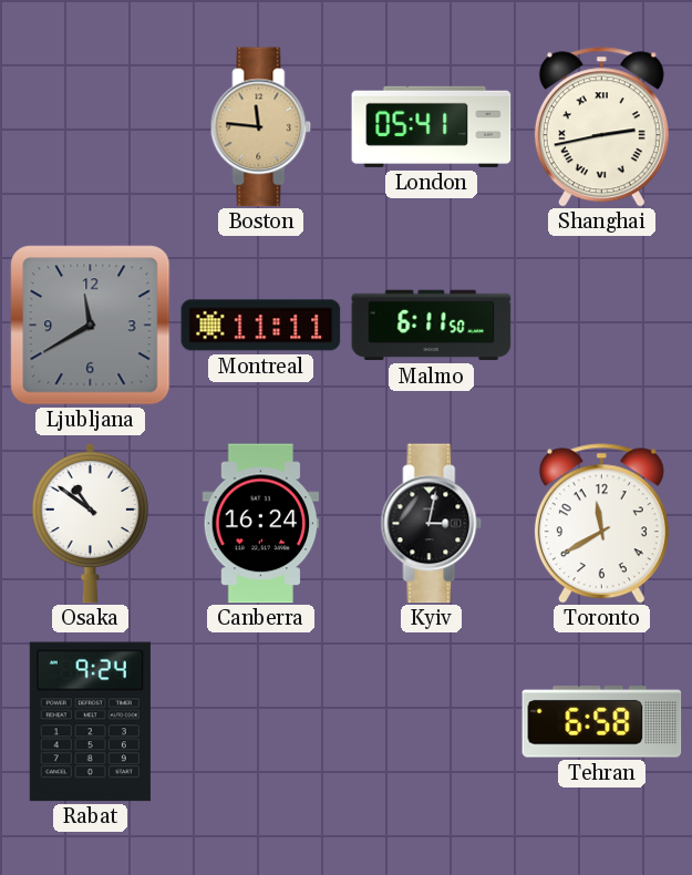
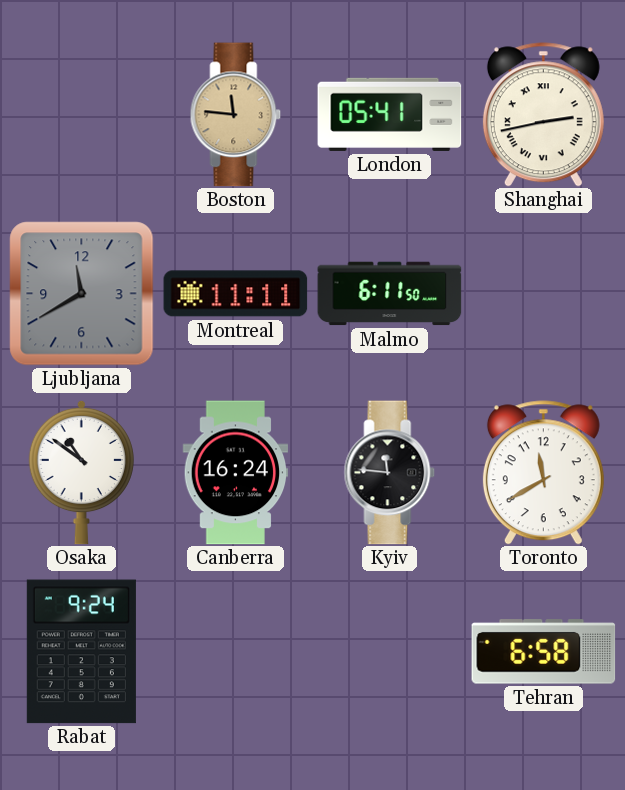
Kyiv: 3:02 -> 11:46 (390, 473)
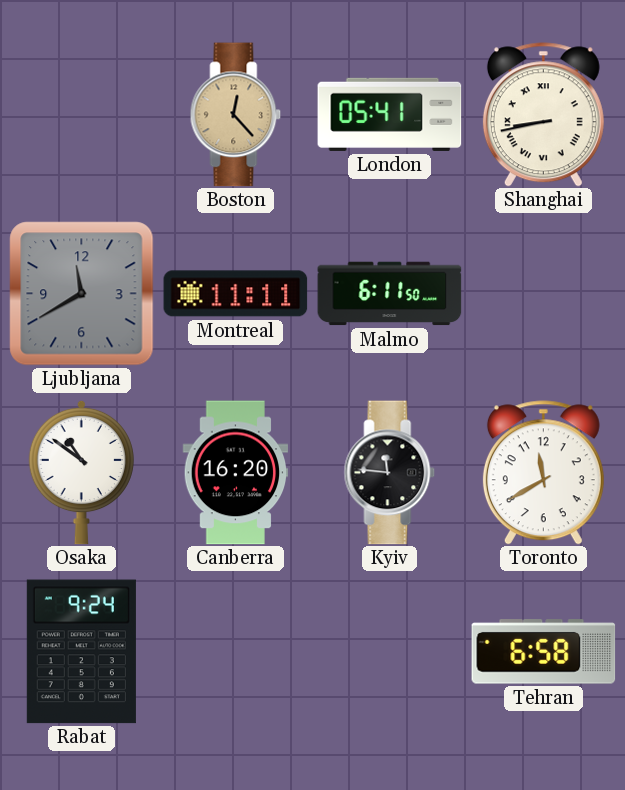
Boston: 11:46 -> 12:23 (236, 115)
Shanghai: 2:43 -> 8:43 (543, 115)
Canberra: 16:24 -> 16:20 (236, 473)
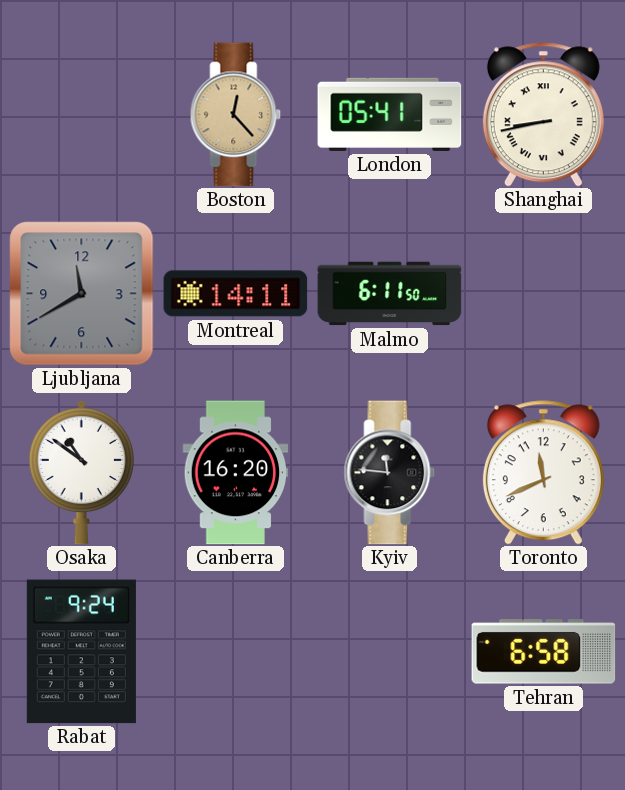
Montreal: 11:11 -> 14:11 (236, 294)
Toronto: 11:40 -> 11:41 (543, 473)
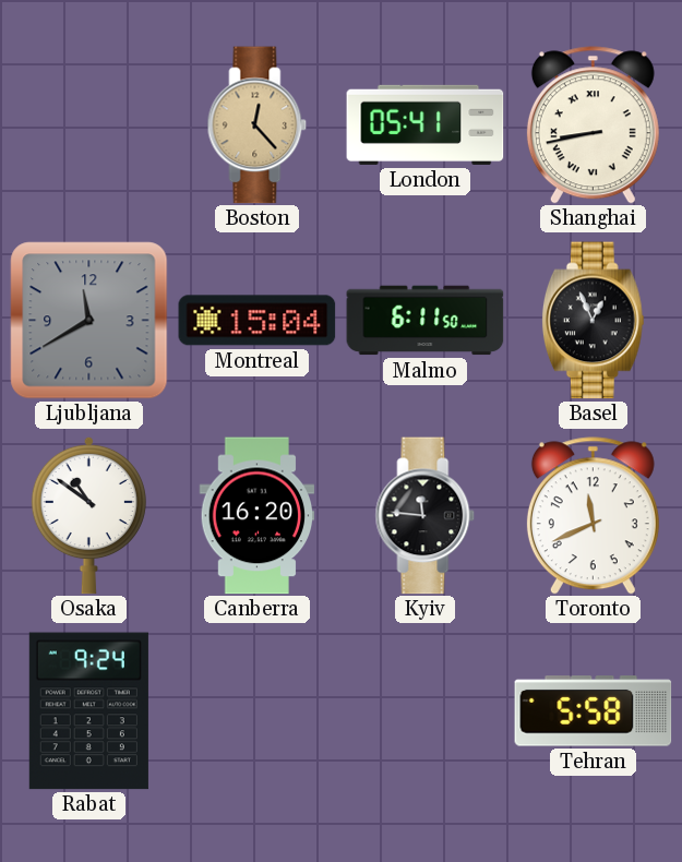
Montreal: 14:11 -> 15:04 (258, 321)
Basel: none -> 12:56 (593, 321)
Tehran: 6:58 -> 5:58 (594, 711)
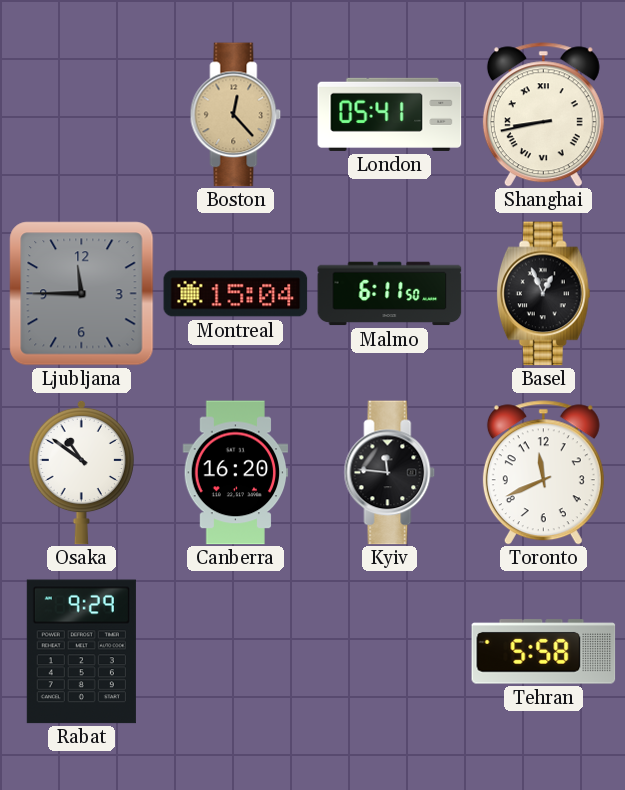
Ljubljana: 11:40 -> 11:45 (82, 294)
Rabat: 9:24 -> 9:29 (81, 652)
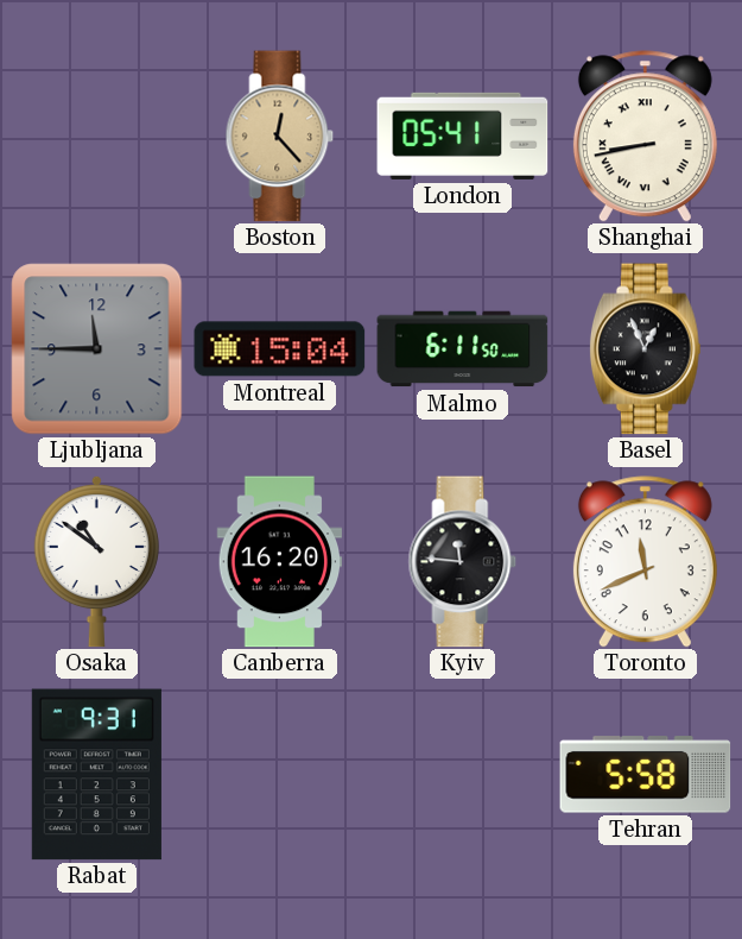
Rabat: 9:29 -> 9:31 (96, 775)
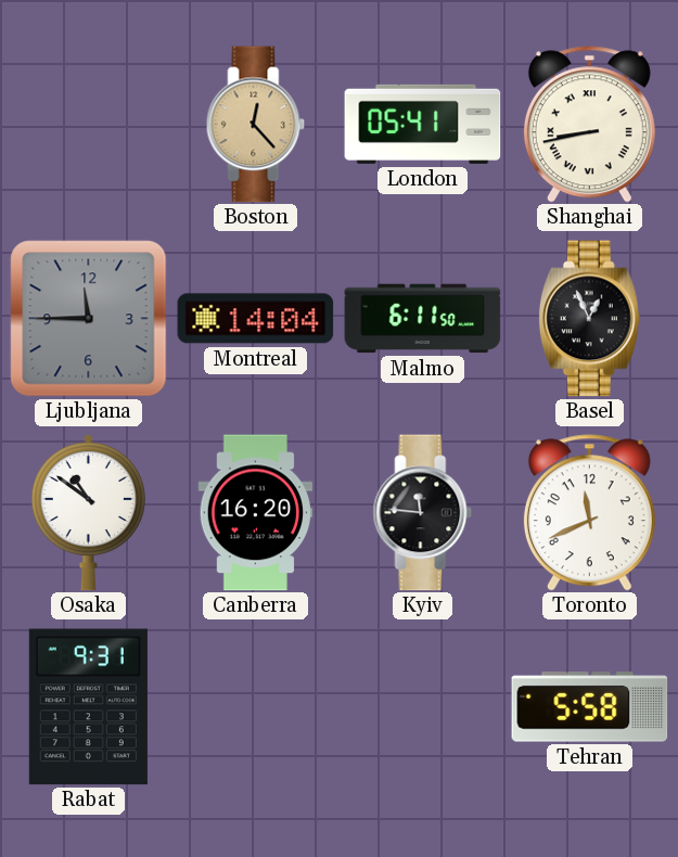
Montreal: 15:04 -> 14:04 (256, 319)
